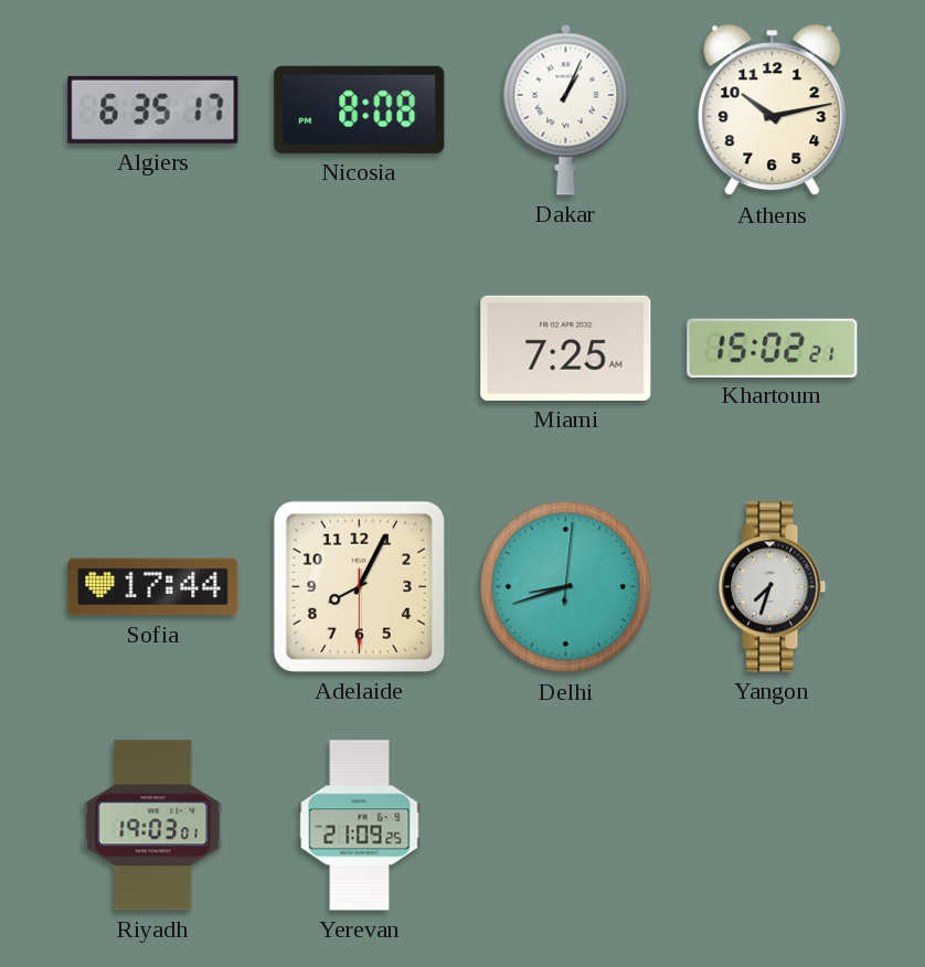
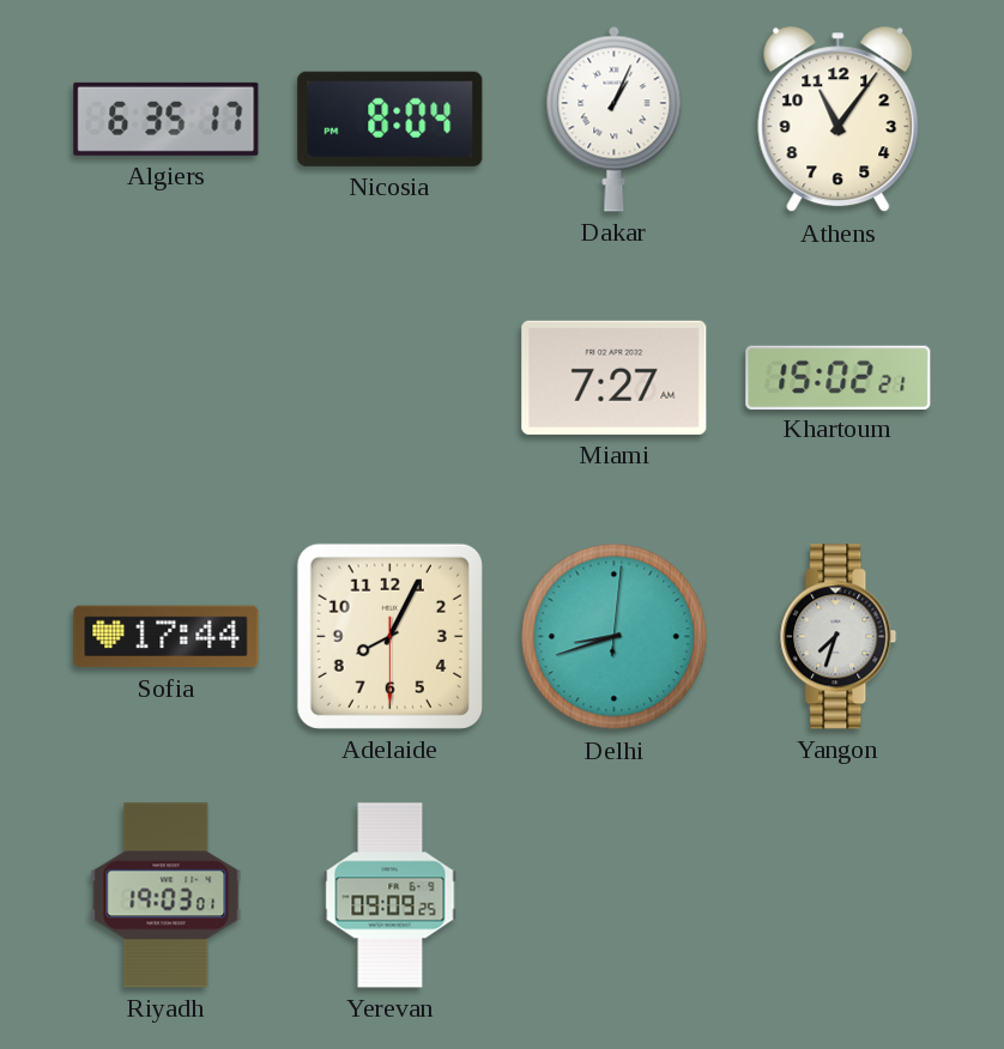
Nicosia: 8:08 -> 8:04 (391, 119)
Athens: 10:13 -> 11:06 (839, 120)
Miami: 7:25 -> 7:27 (615, 377)
Yerevan: 21:09 -> 09:09 (391, 896)
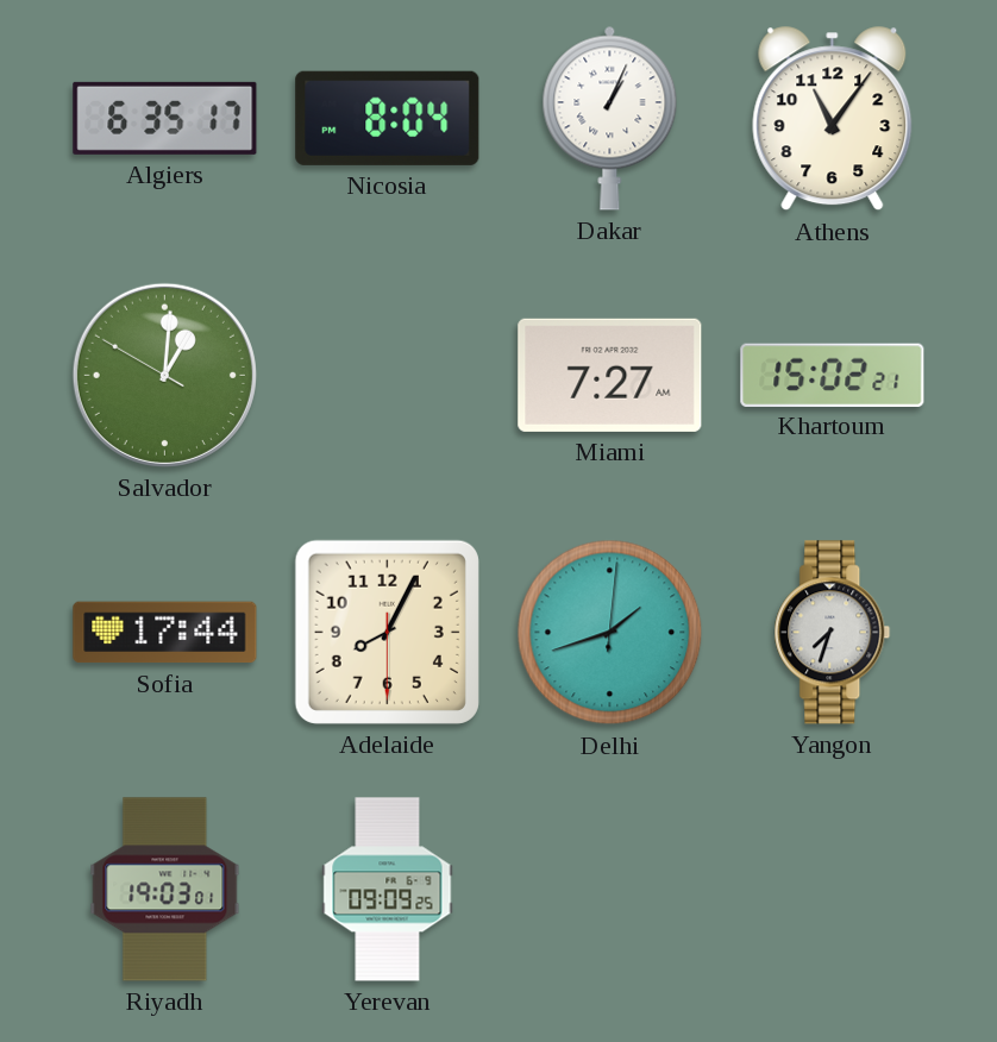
Salvador: none -> 1:00 (164, 375)
Delhi: 8:42 -> 1:42 (610, 633)
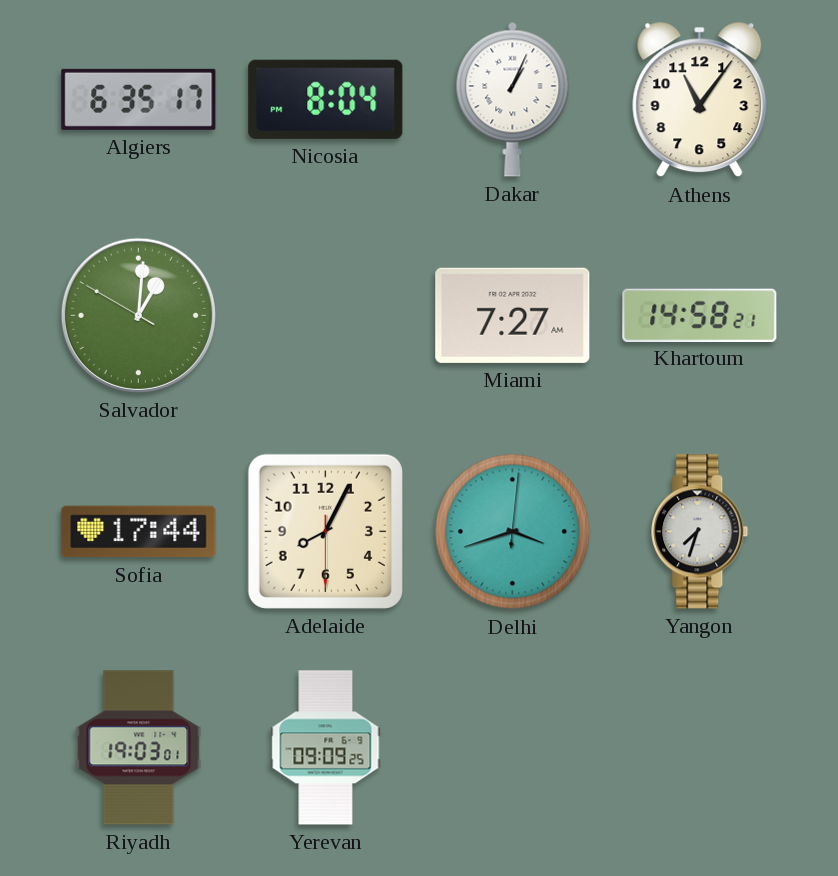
Khartoum: 15:02 -> 14:58 (700, 315)
Delhi: 1:42 -> 3:42 (513, 532)
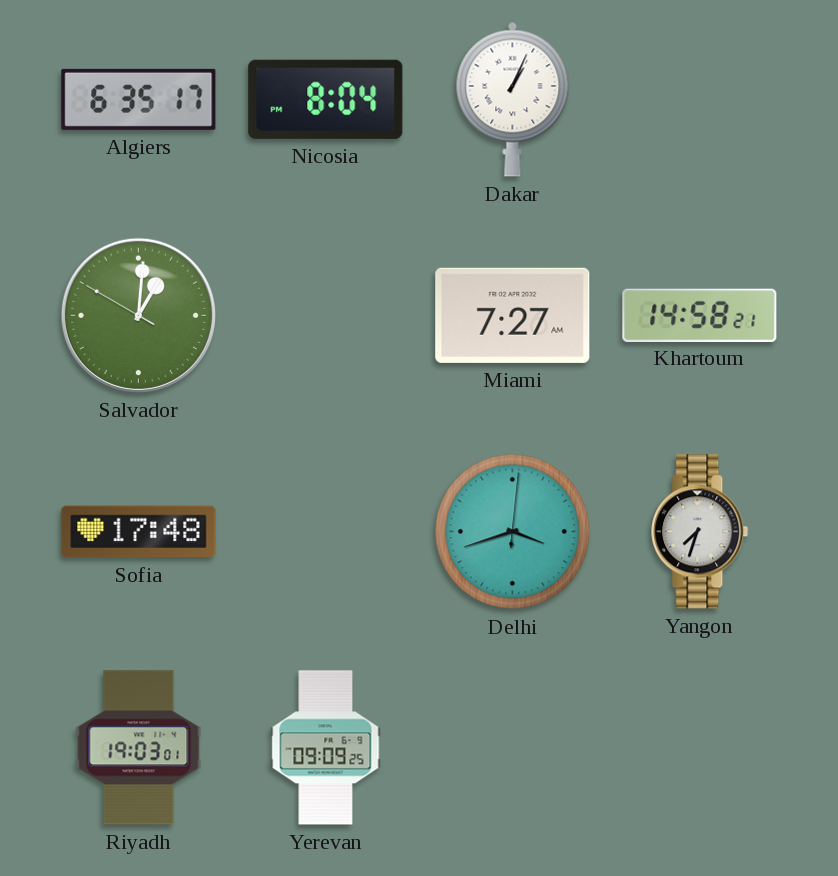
Athens: 11:06 -> none (700, 100)
Sofia: 17:44 -> 17:48 (139, 532)
Adelaide: 8:04 -> none (325, 531)
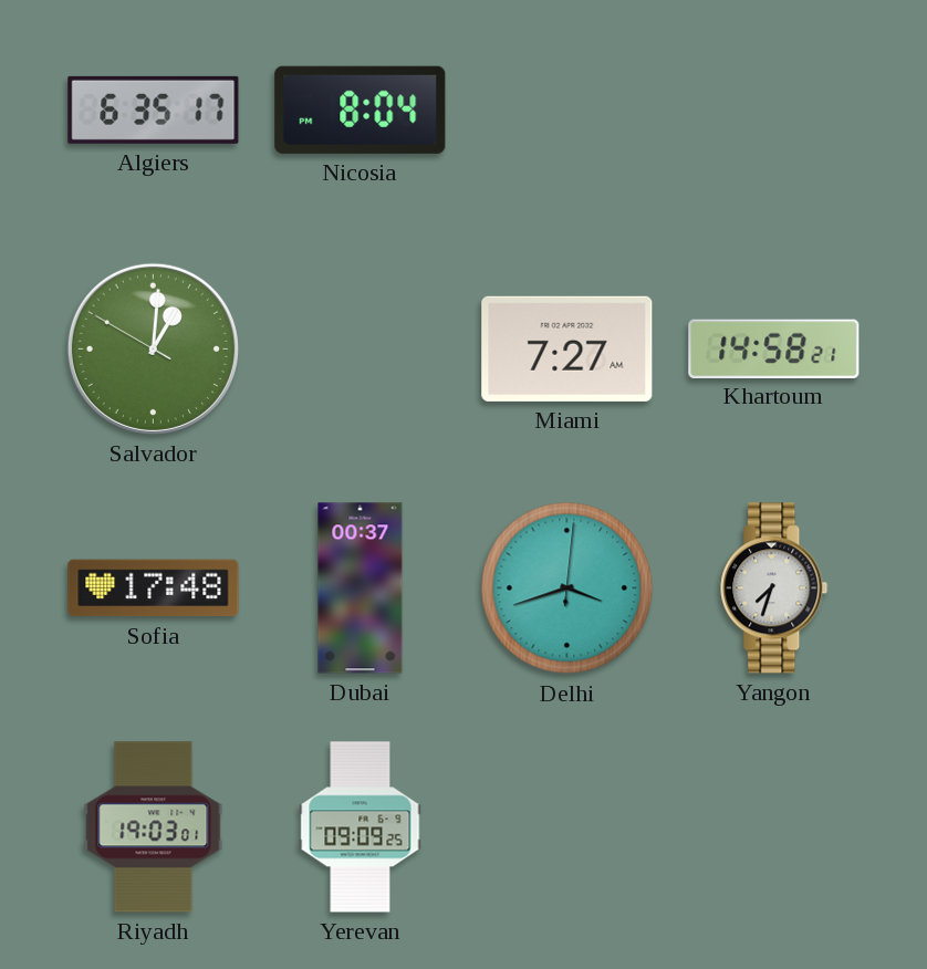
Dakar: 1:04 -> none (513, 99)
Dubai: none -> 00:37 (361, 588)
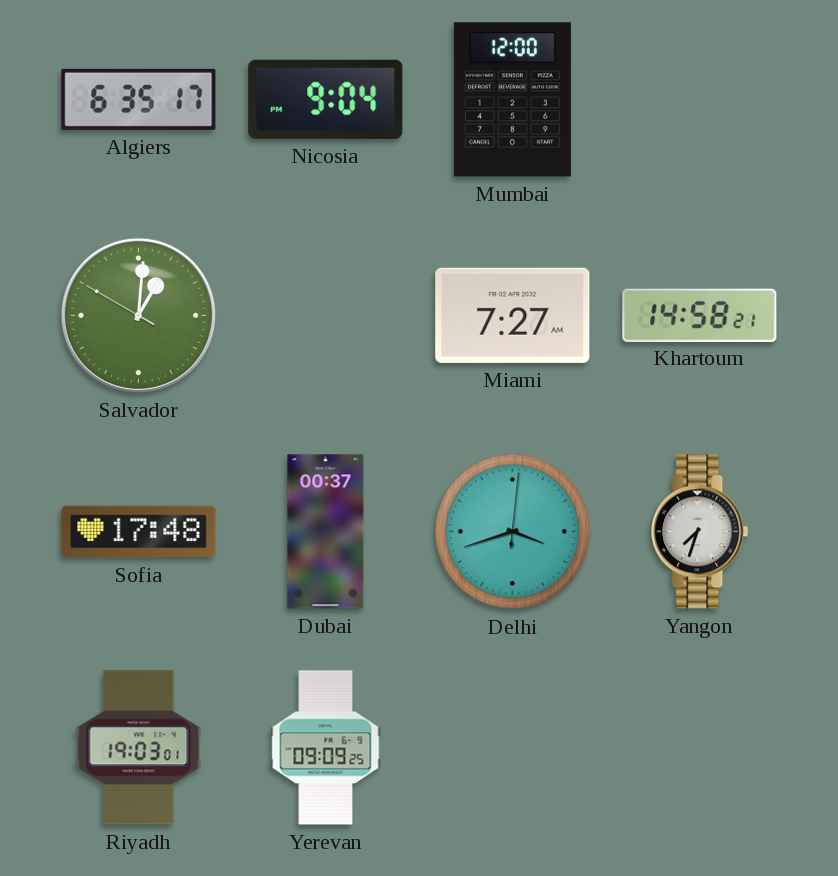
Nicosia: 8:04 -> 9:04 (326, 99)
Mumbai: none -> 12:00 (512, 100)
